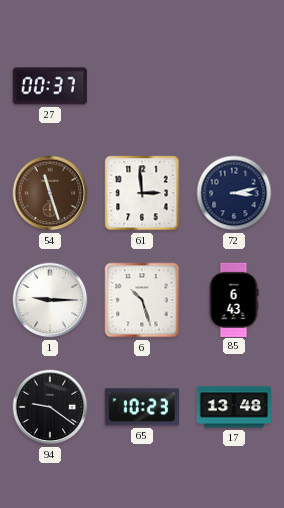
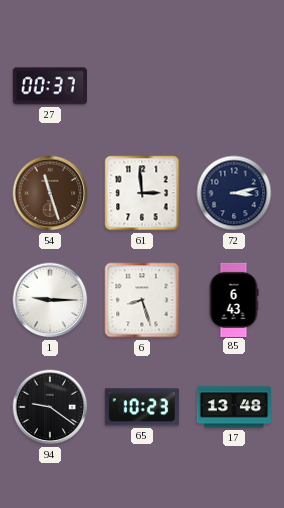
6: 10:27 -> 8:27 (142, 300)
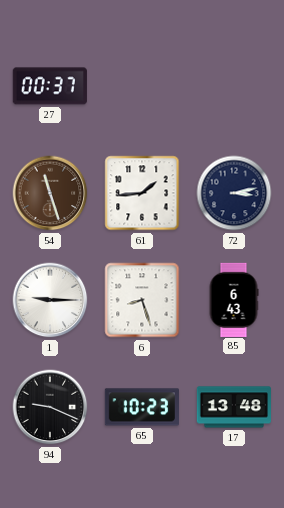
61: 2:59 -> 1:44 (142, 193)
94: 9:21 -> 9:19 (50, 407)
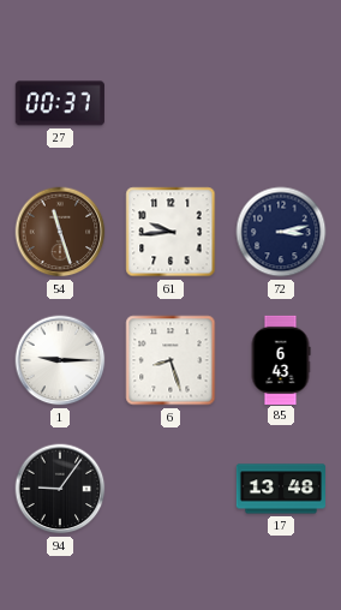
61: 1:44 -> 9:44 (170, 232)
94: 9:19 -> 9:06 (60, 489)
65: 10:23 -> none (142, 407)
